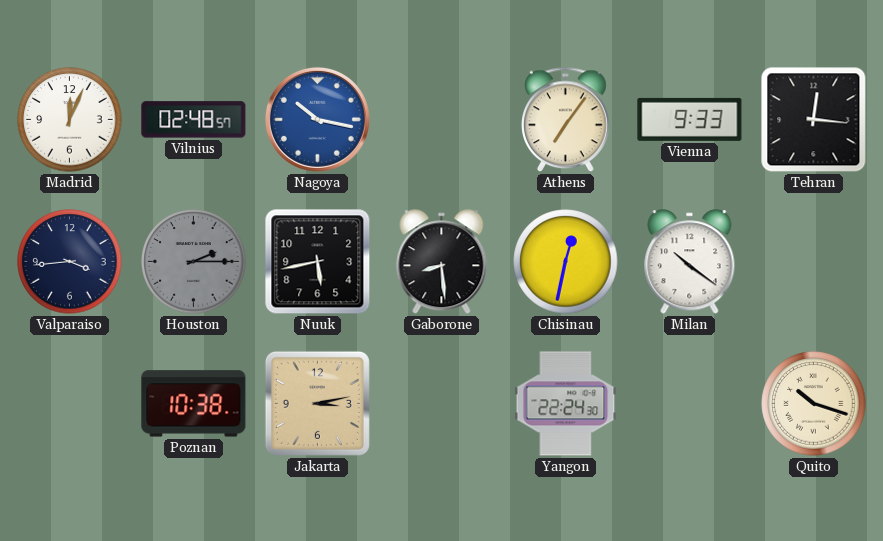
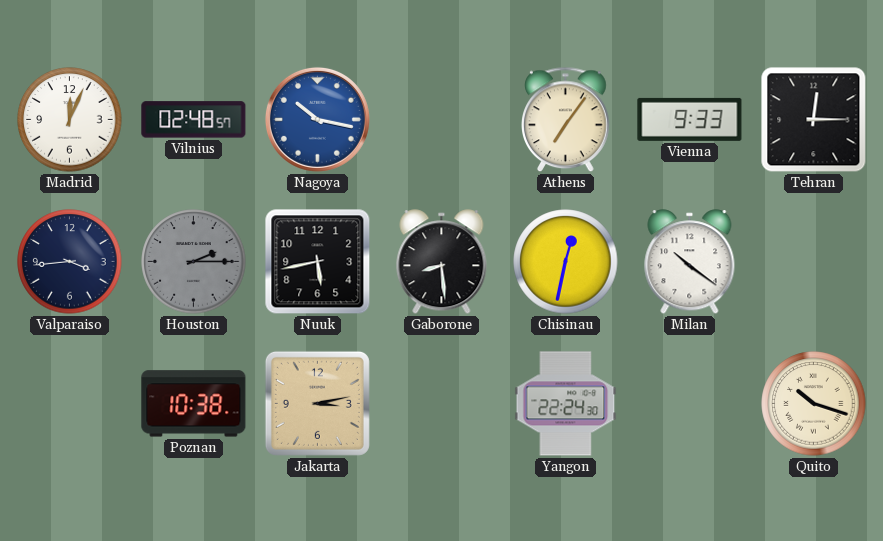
Tehran: 12:16 -> 12:15 (814, 120)
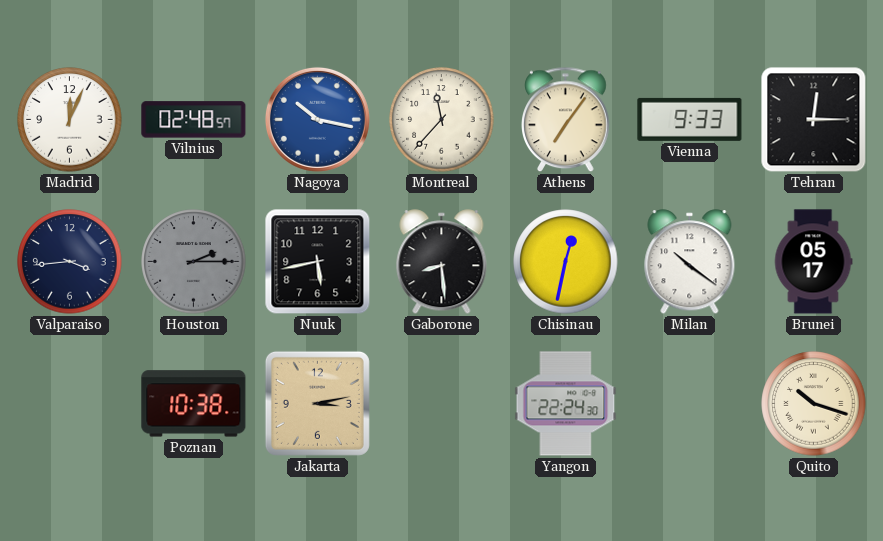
Montreal: none -> 11:37 (442, 120)
Brunei: none -> 05:17 (813, 262)
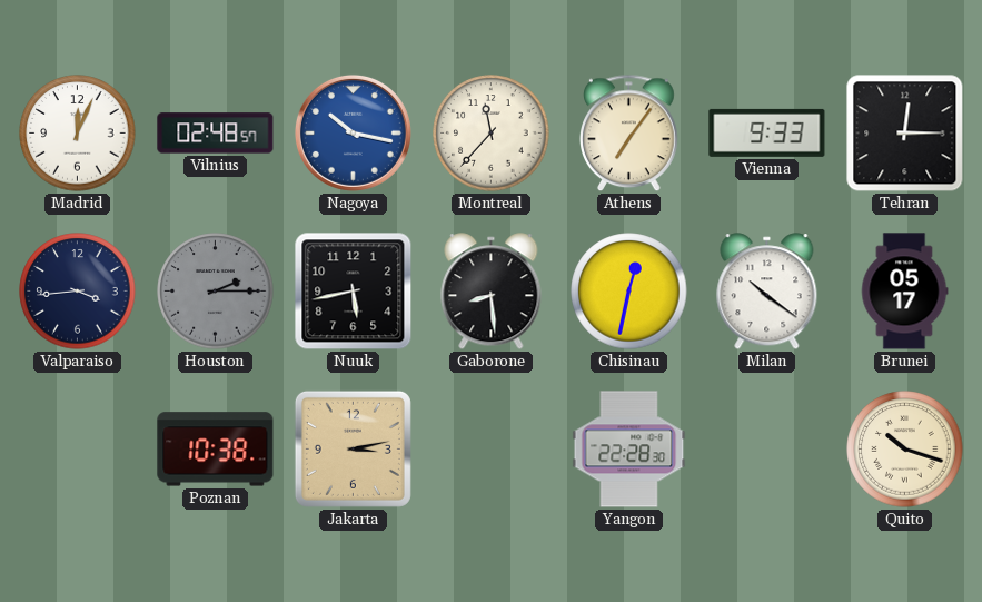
Yangon: 22:24 -> 22:28 (629, 450)
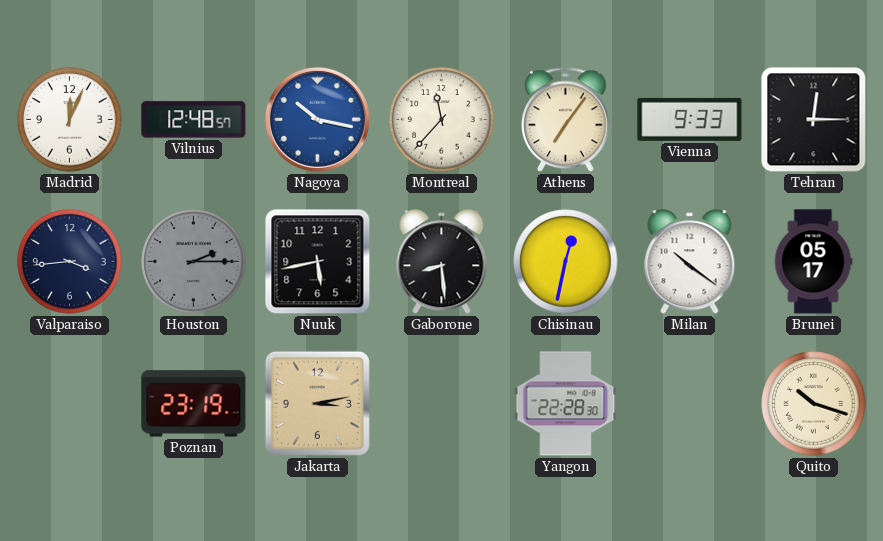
Vilnius: 02:48 -> 12:48 (194, 120)
Poznan: 10:38 -> 23:19 (194, 404)
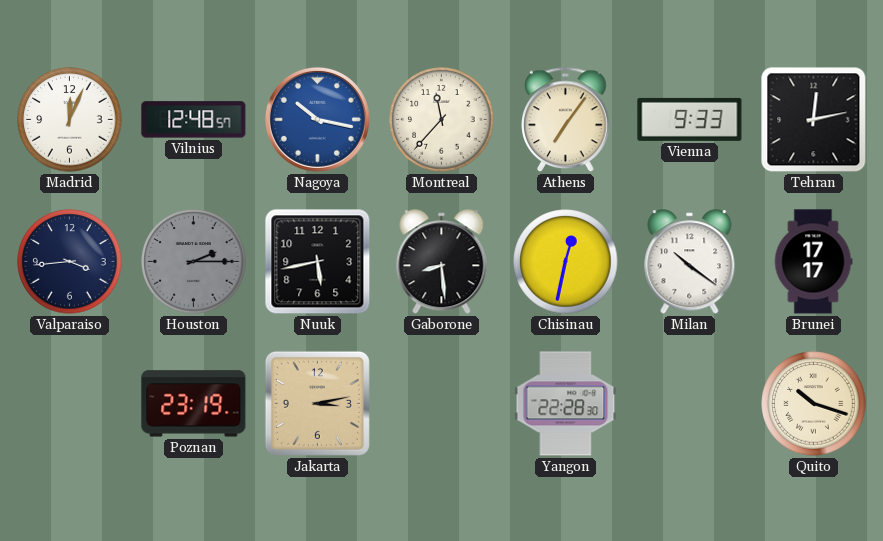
Tehran: 12:15 -> 12:13 (814, 120)
Brunei: 05:17 -> 17:17 (813, 262)
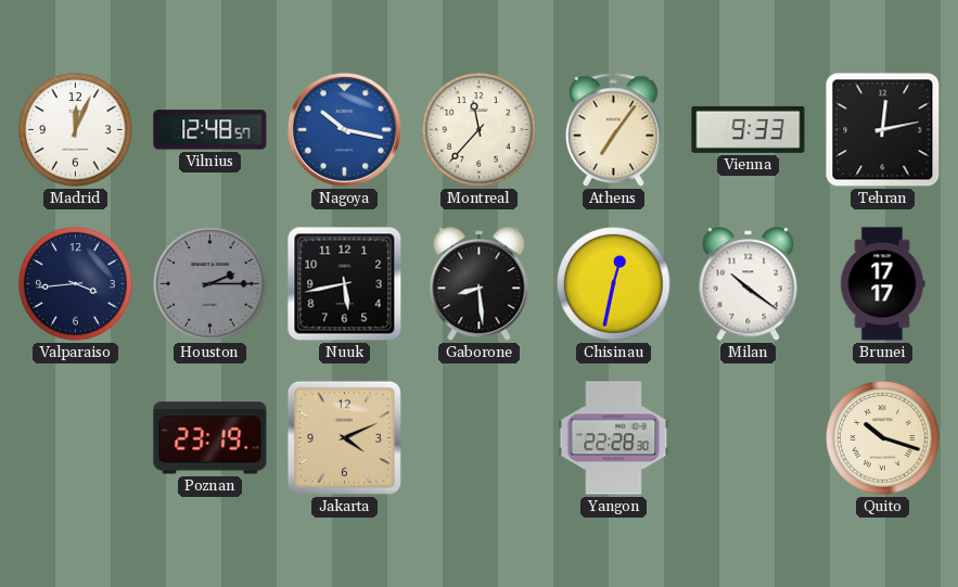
Jakarta: 3:13 -> 4:11 (344, 437)
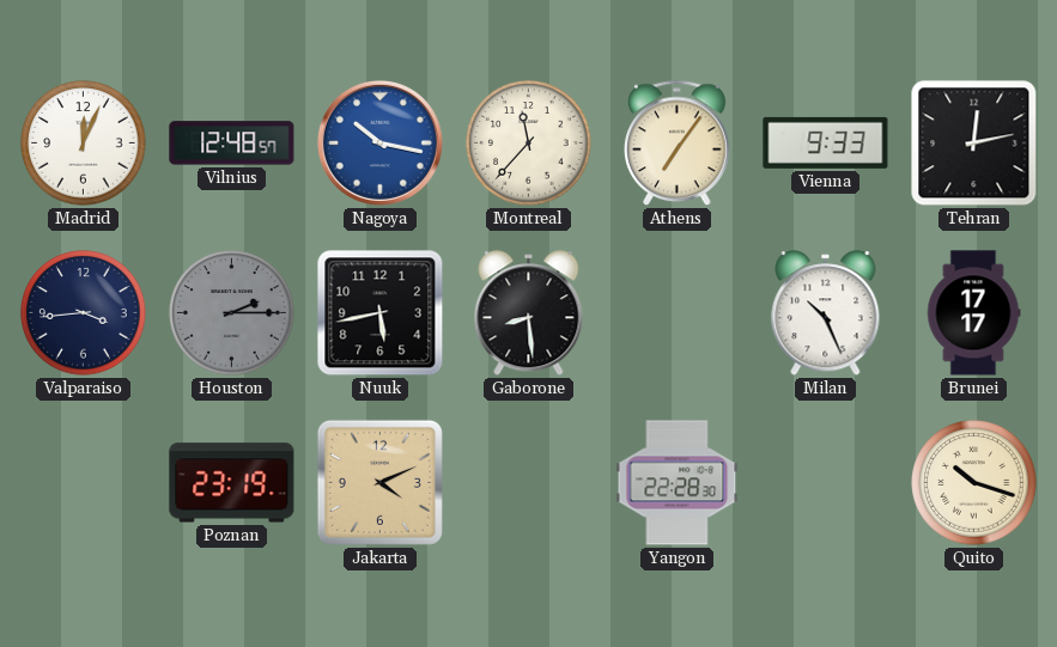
Chisinau: 12:32 -> none (614, 284)
Milan: 10:21 -> 10:26 (826, 313)
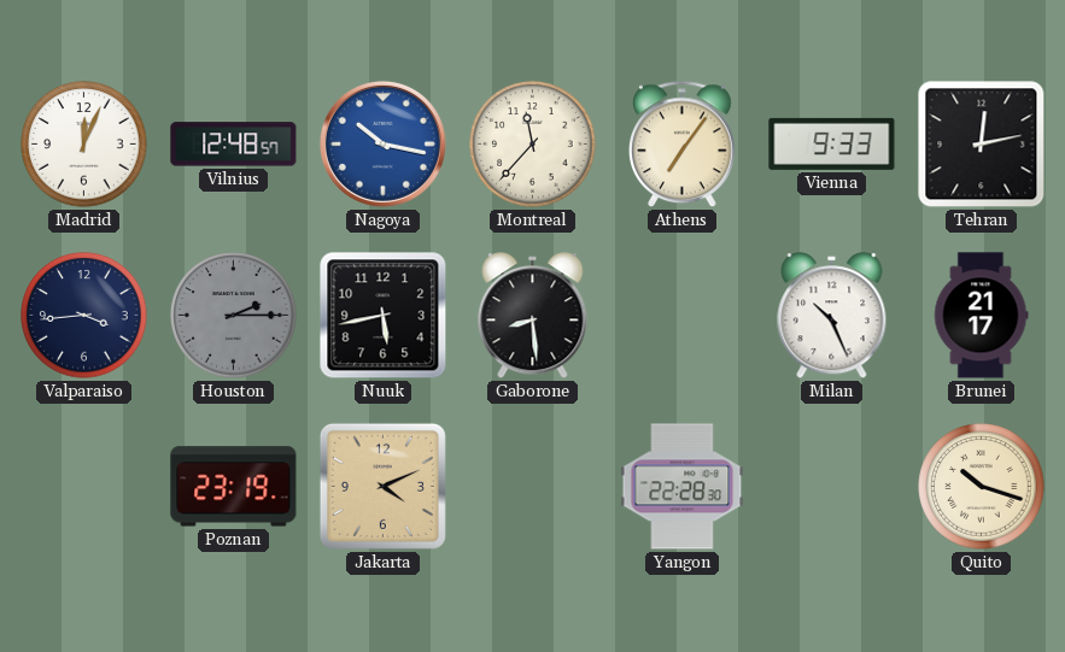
Brunei: 17:17 -> 21:17 (981, 316)
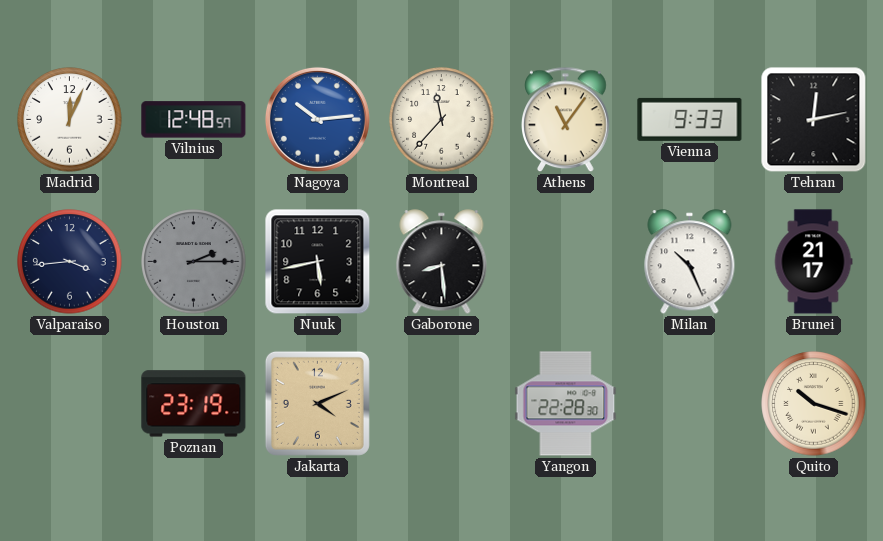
Nagoya: 10:17 -> 10:14 (317, 119)
Athens: 7:06 -> 11:06 (566, 120)
